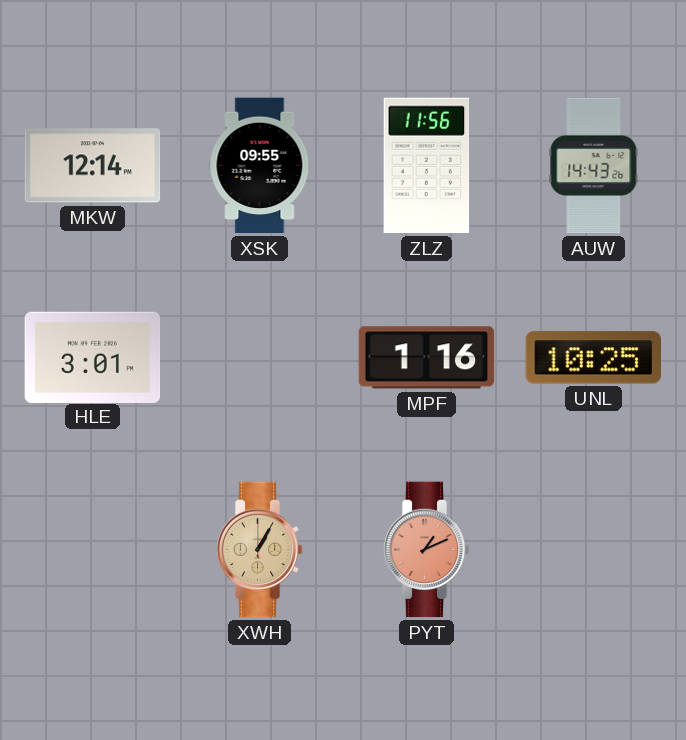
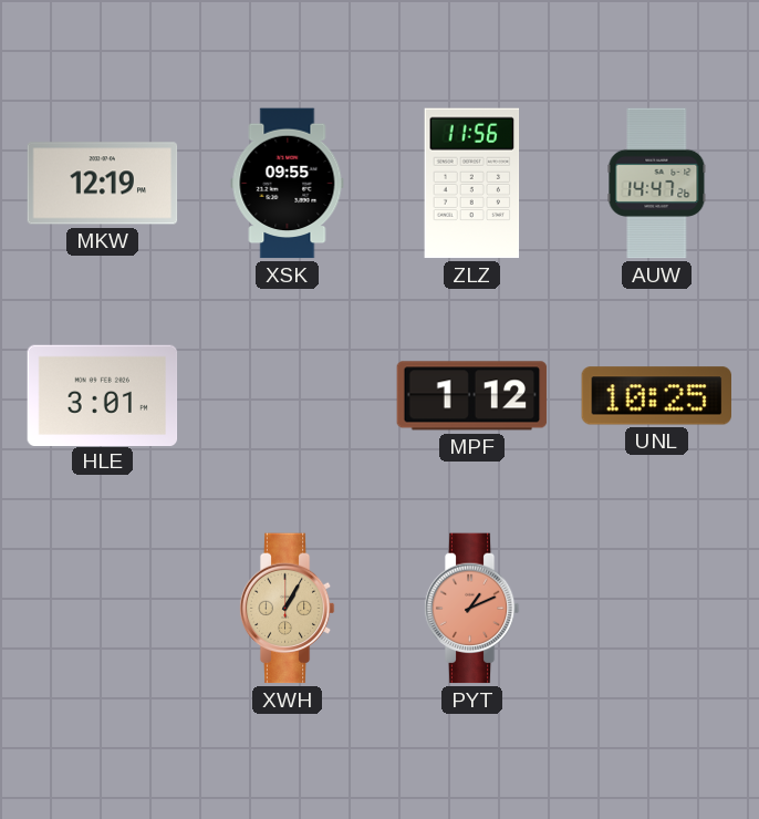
MKW: 12:14 -> 12:19 (103, 184)
AUW: 14:43 -> 14:47 (657, 184)
MPF: 1:16 -> 1:12 (472, 396)
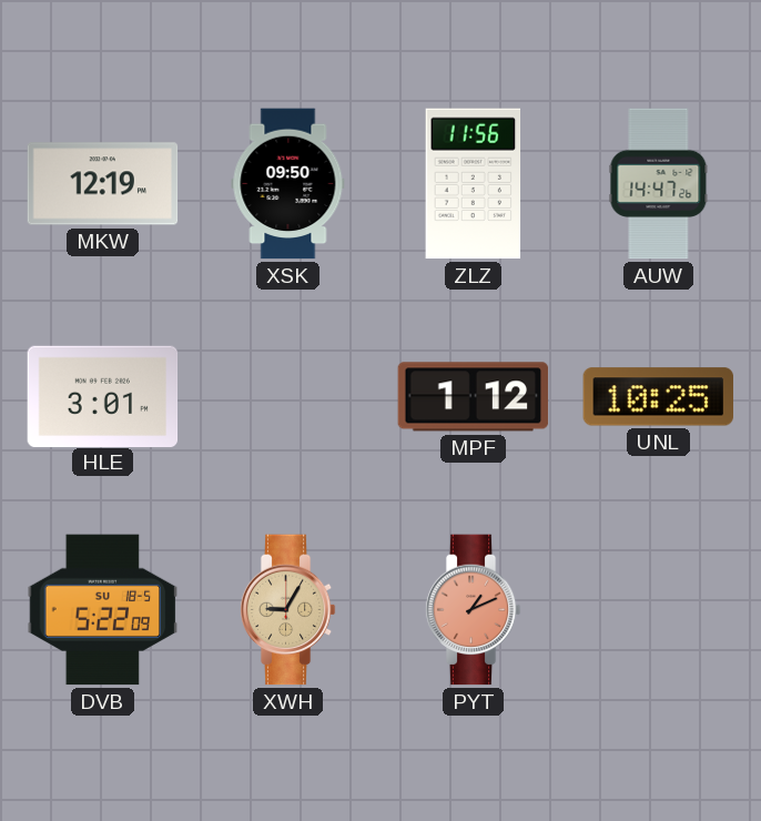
XSK: 09:55 -> 09:50 (288, 184)
DVB: none -> 5:22 (103, 610)
XWH: 1:05 -> 9:05 (287, 610)
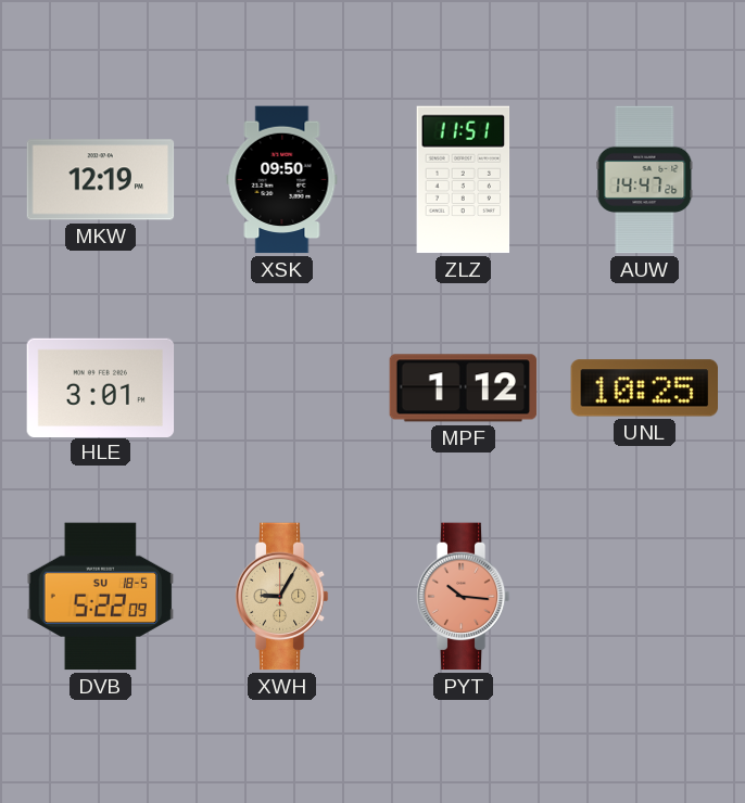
ZLZ: 11:56 -> 11:51 (464, 180)
PYT: 1:11 -> 10:16 (463, 597)
